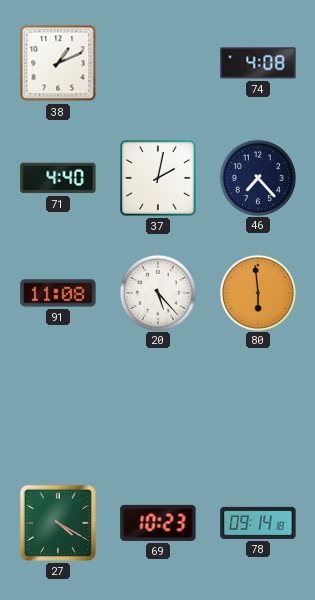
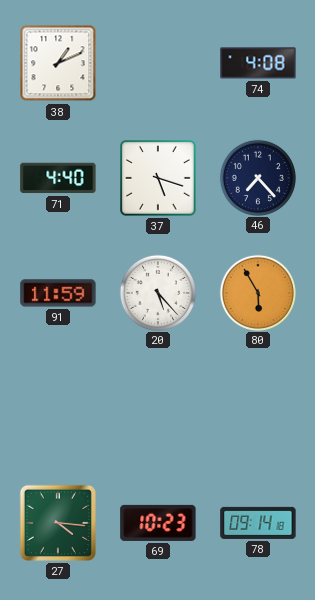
37: 2:02 -> 5:18 (158, 178)
91: 11:08 -> 11:59 (58, 293)
80: 5:59 -> 5:55 (257, 292)
27: 4:20 -> 4:16 (58, 523)
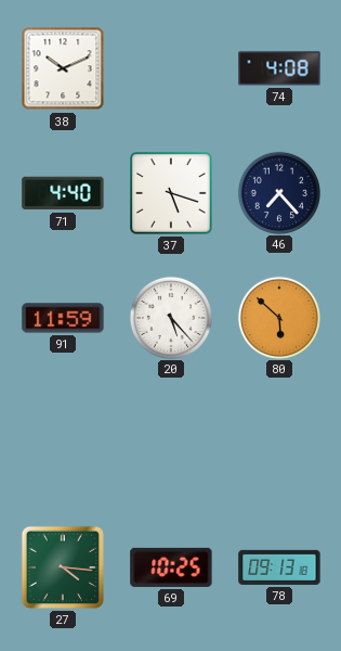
38: 1:11 -> 10:11 (63, 68)
80: 5:55 -> 5:52 (278, 317)
69: 10:23 -> 10:25 (171, 567)
78: 09:14 -> 09:13 (279, 567)
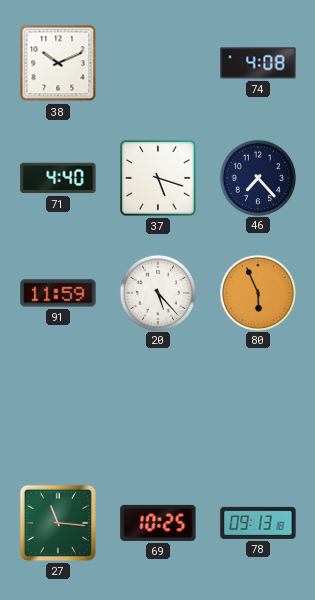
80: 5:52 -> 5:56 (257, 292)
27: 4:16 -> 11:16 (58, 523)
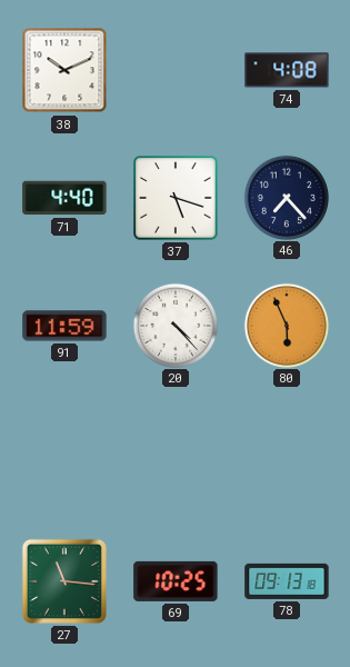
20: 5:23 -> 4:23 (174, 325)
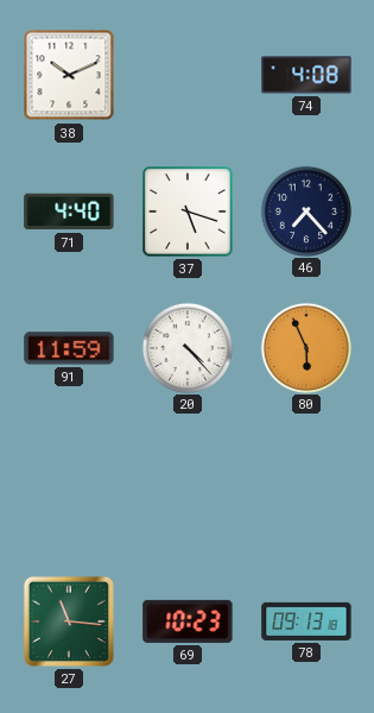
69: 10:25 -> 10:23 (188, 621)
